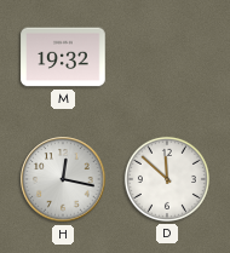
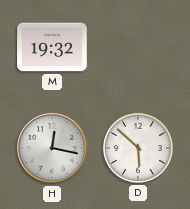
D: 11:52 -> 5:52 (138, 148)
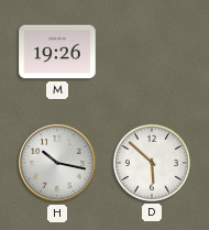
M: 19:32 -> 19:26 (57, 52)
H: 12:17 -> 10:17 (57, 163)
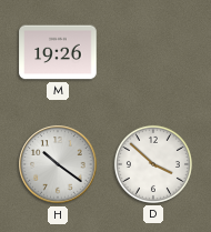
H: 10:17 -> 10:21 (58, 164)
D: 5:52 -> 3:52 (153, 164)
